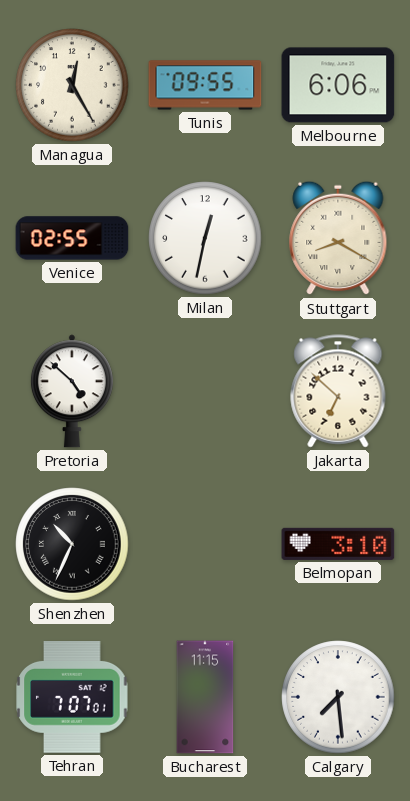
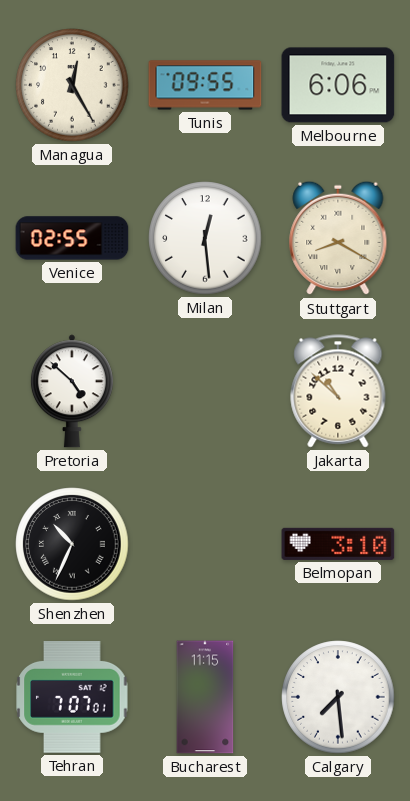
Milan: 12:32 -> 12:29 (205, 238)
Jakarta: 6:52 -> 10:52 (338, 391)
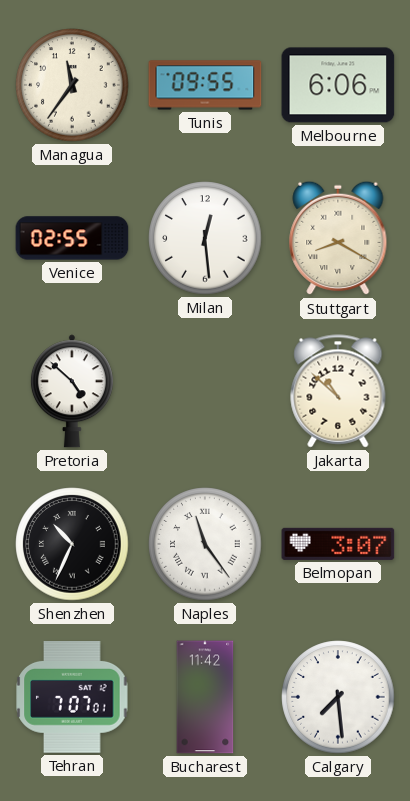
Managua: 12:25 -> 11:36 (72, 85)
Naples: none -> 11:24 (205, 544)
Belmopan: 3:10 -> 3:07 (338, 544)
Bucharest: 11:15 -> 11:42 (205, 697)
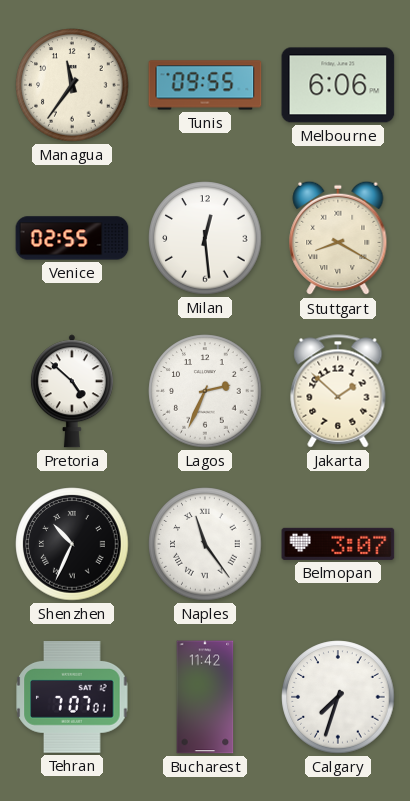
Lagos: none -> 2:34 (205, 391)
Jakarta: 10:52 -> 1:52 (338, 391)
Calgary: 7:29 -> 7:33 (338, 697)
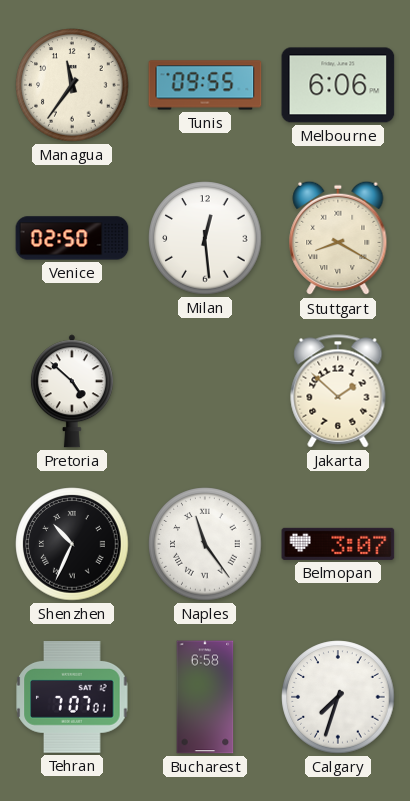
Venice: 02:55 -> 02:50 (72, 238)
Lagos: 2:34 -> none (205, 391)
Bucharest: 11:42 -> 6:58 (205, 697)
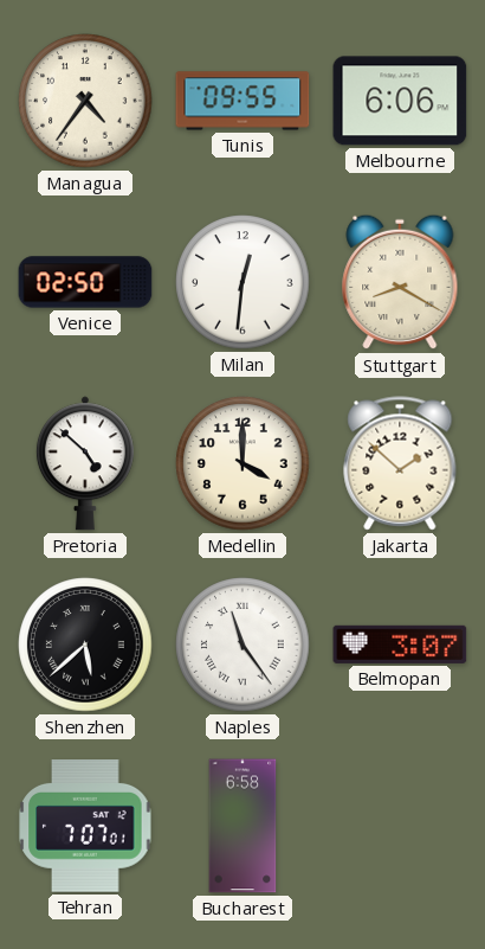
Managua: 11:36 -> 4:36 (85, 101)
Milan: 12:29 -> 12:31 (242, 282)
Medellin: none -> 4:00 (242, 463)
Shenzhen: 10:34 -> 5:38 (85, 645)
Calgary: 7:33 -> none (338, 697)
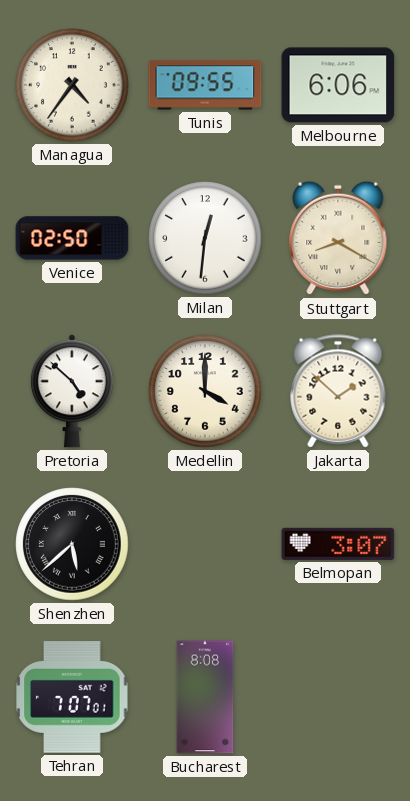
Naples: 11:24 -> none (242, 645)
Bucharest: 6:58 -> 8:08 (205, 697)
